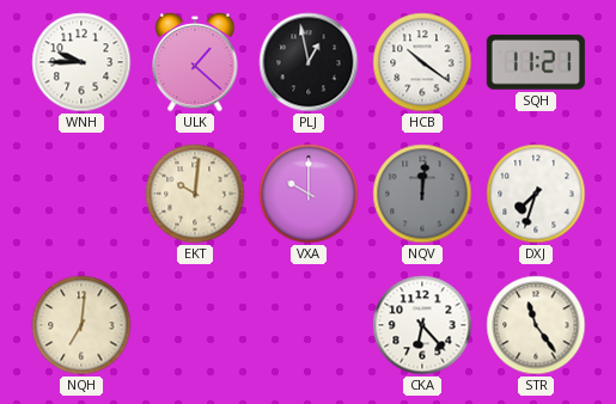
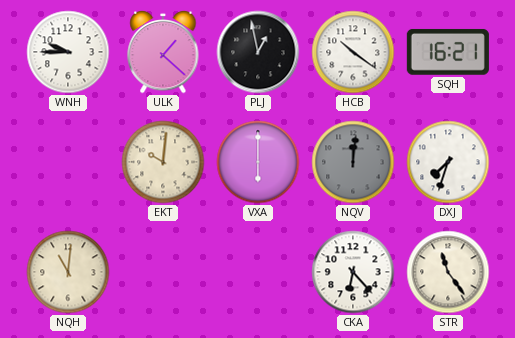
SQH: 11:21 -> 16:21 (448, 52)
VXA: 10:00 -> 6:00 (258, 162)
NQH: 7:01 -> 11:01 (68, 272)
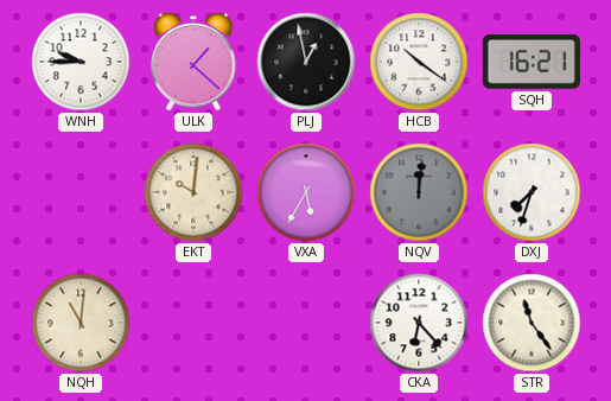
VXA: 6:00 -> 5:35 (306, 192)
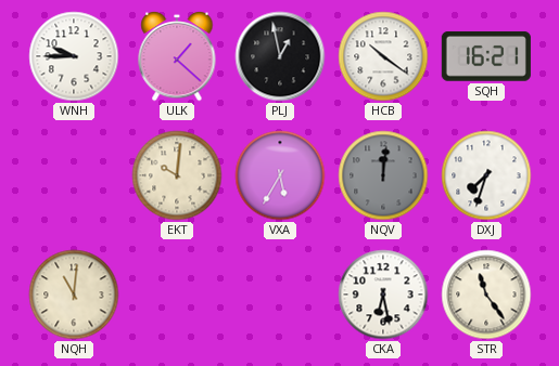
CKA: 6:23 -> 6:28 (383, 295)
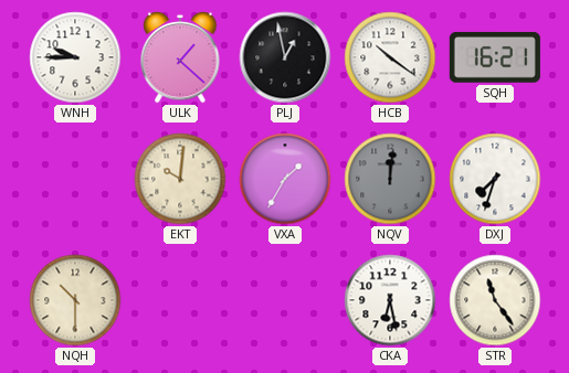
VXA: 5:35 -> 1:35 (285, 179)
NQH: 11:01 -> 10:30 (75, 300)
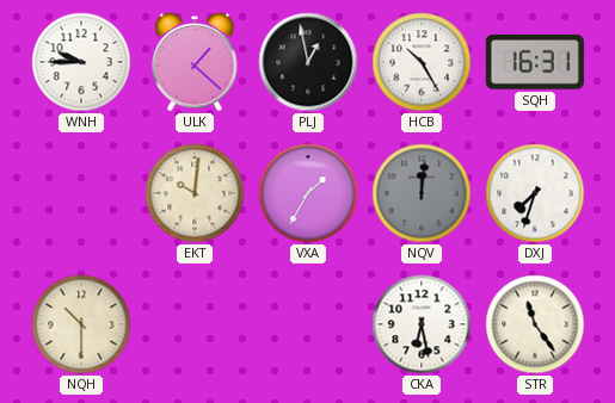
HCB: 10:21 -> 10:25 (422, 62)
SQH: 16:21 -> 16:31 (535, 62)
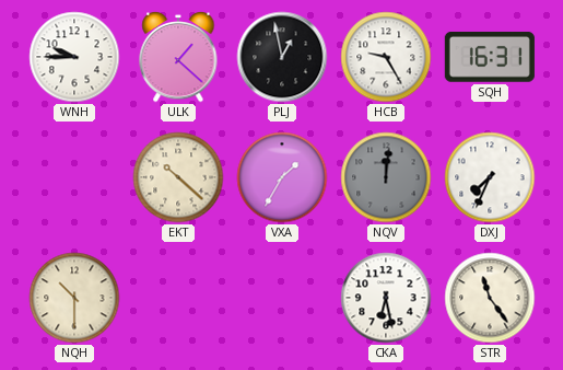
HCB: 10:25 -> 9:25 (386, 57)
EKT: 10:01 -> 10:22 (178, 177)
DXJ: 7:33 -> 7:34 (490, 177)
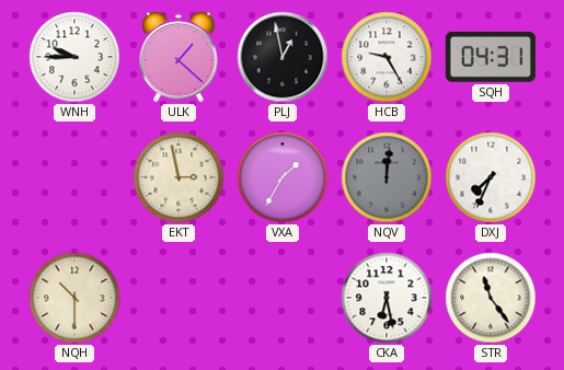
SQH: 16:31 -> 04:31 (491, 57)
EKT: 10:22 -> 2:58 (179, 177)
